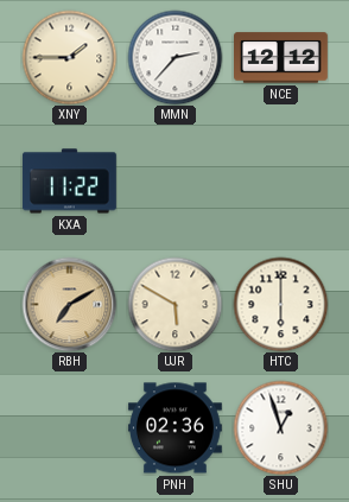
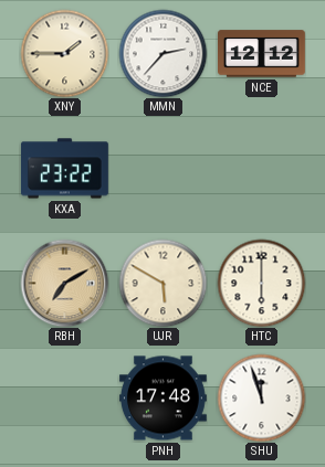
KXA: 11:22 -> 23:22 (65, 169)
PNH: 02:36 -> 17:48 (164, 399)
SHU: 12:57 -> 11:57 (261, 397)
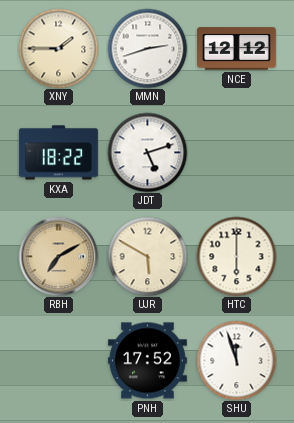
MMN: 2:37 -> 2:42 (147, 48)
KXA: 23:22 -> 18:22 (59, 153)
JDT: none -> 5:12 (147, 152)
PNH: 17:48 -> 17:52 (148, 361)
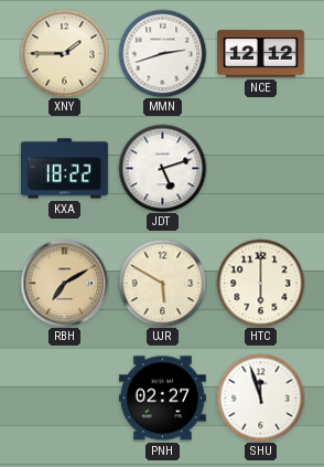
PNH: 17:52 -> 02:27 (163, 399)
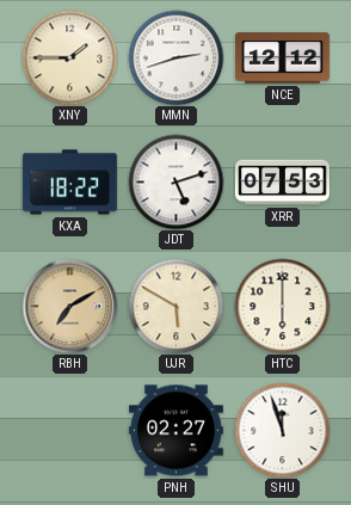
XRR: none -> 07:53 (283, 183)
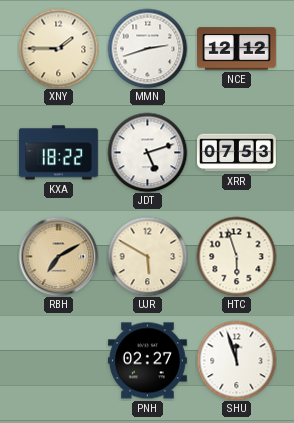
HTC: 6:00 -> 5:57 (236, 256)
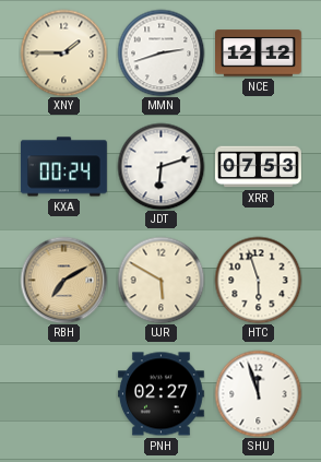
KXA: 18:22 -> 00:24 (64, 167)
JDT: 5:12 -> 6:12 (160, 166)
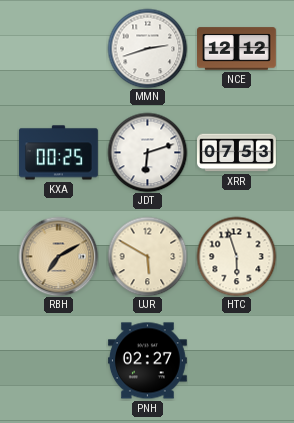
XNY: 1:45 -> none (63, 52)
KXA: 00:24 -> 00:25 (59, 153)
SHU: 11:57 -> none (258, 393)
